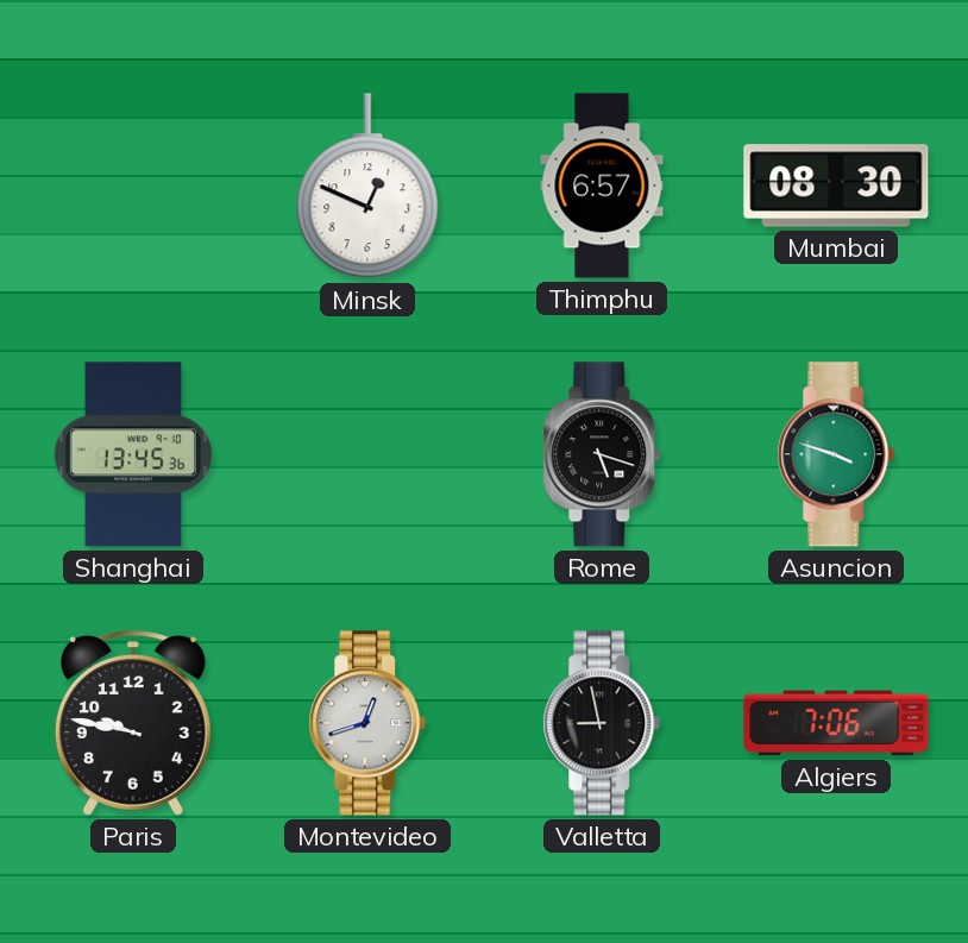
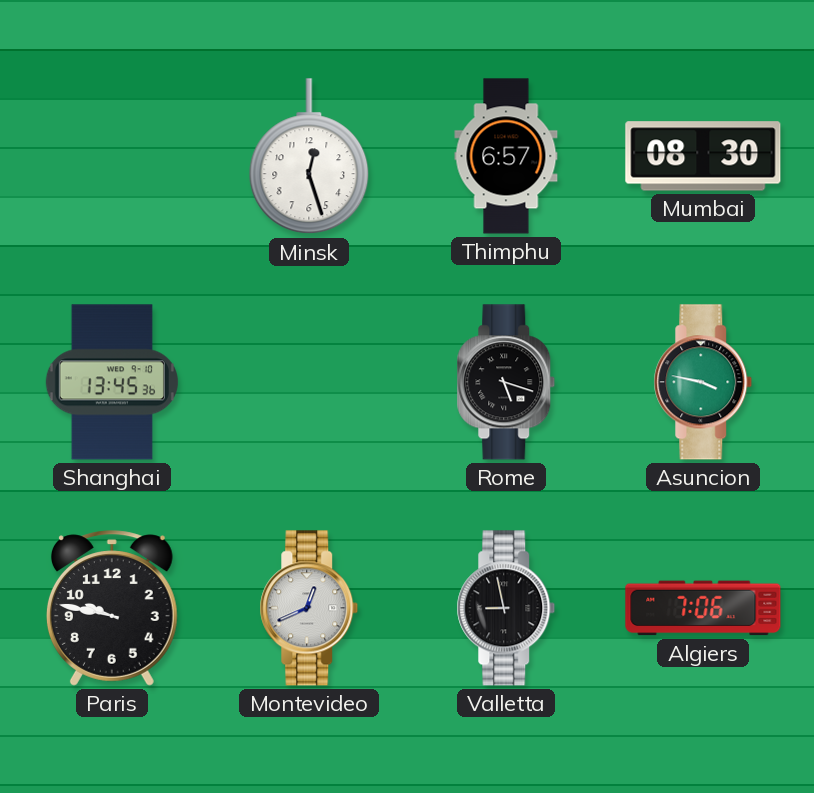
Minsk: 12:49 -> 12:27 (309, 157)
Asuncion: 3:48 -> 3:47 (703, 382)
Montevideo: 12:42 -> 12:41 (309, 608)
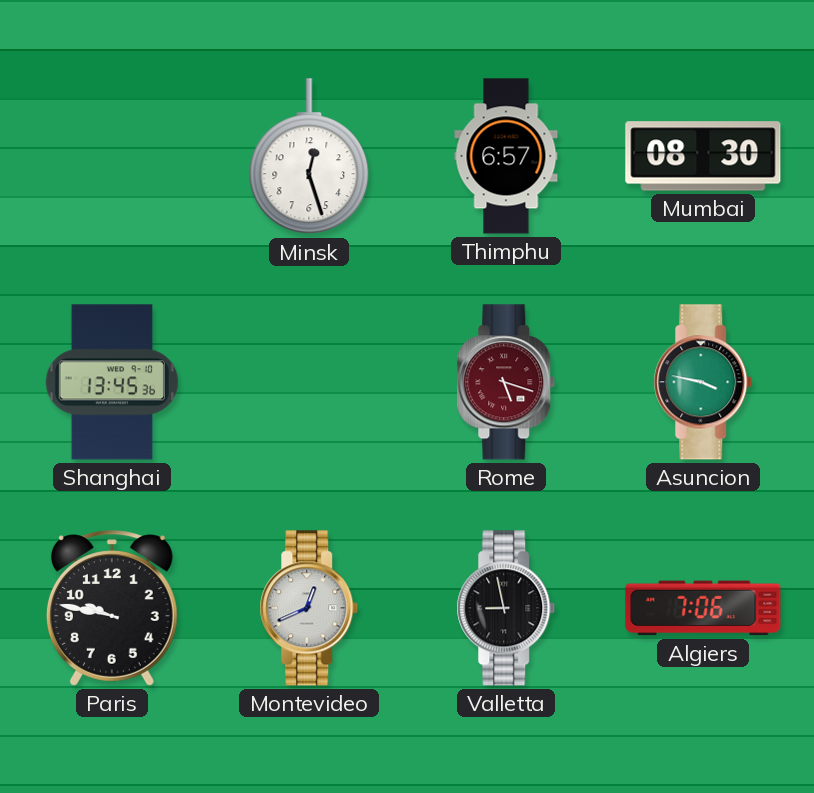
Rome dial: black -> burgundy (506, 382)
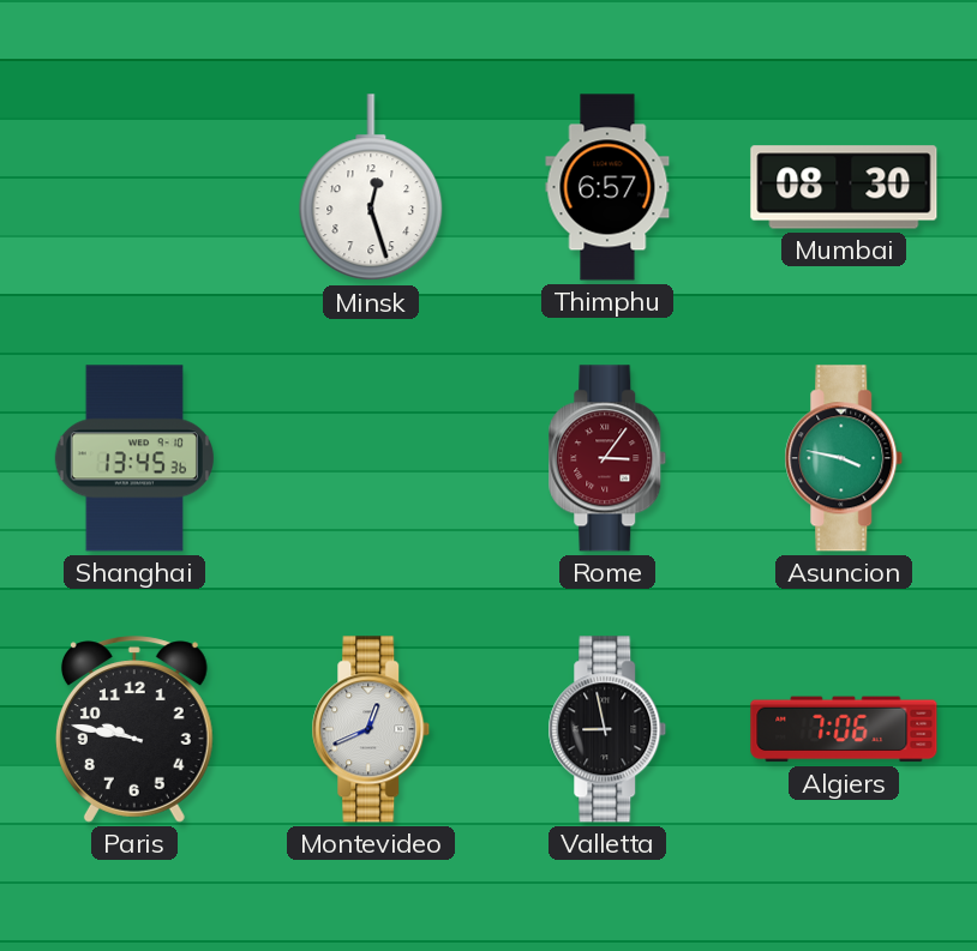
Rome: 5:18 -> 3:06 (607, 458)
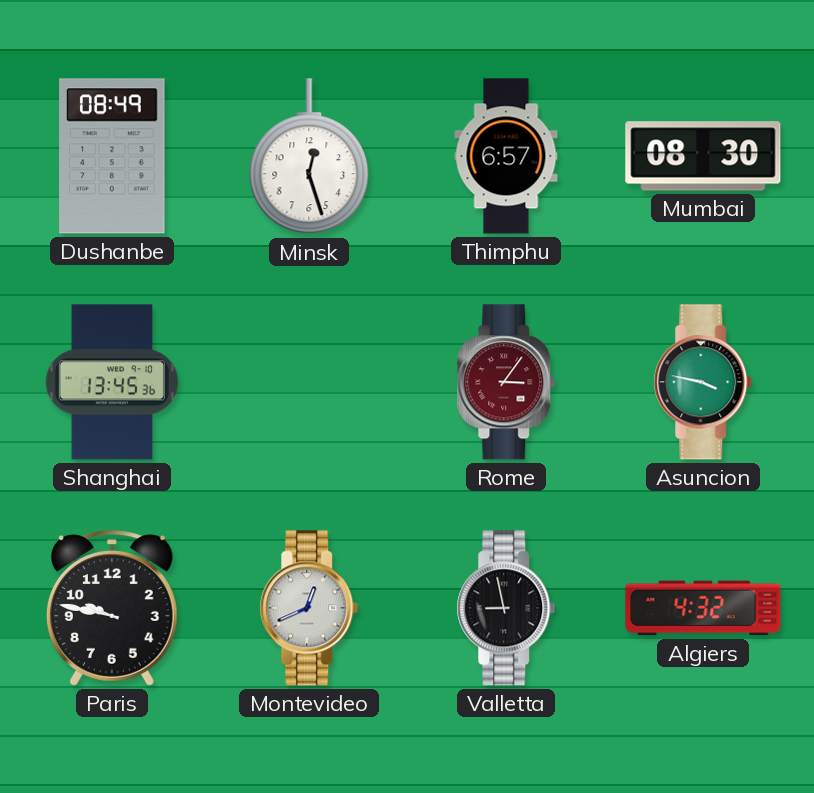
Dushanbe: none -> 08:49 (112, 156)
Algiers: 7:06 -> 4:32 (703, 608)
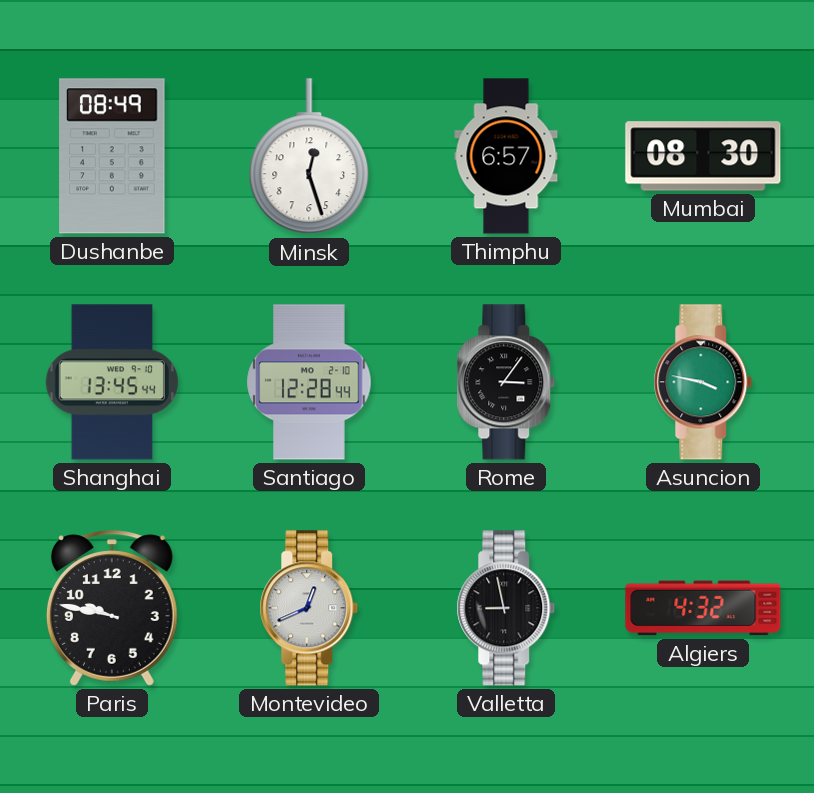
Shanghai: 13:45:36 -> 13:45:44 (112, 382)
Santiago: none -> 12:28 (309, 382)
Rome dial: burgundy -> black (506, 382)
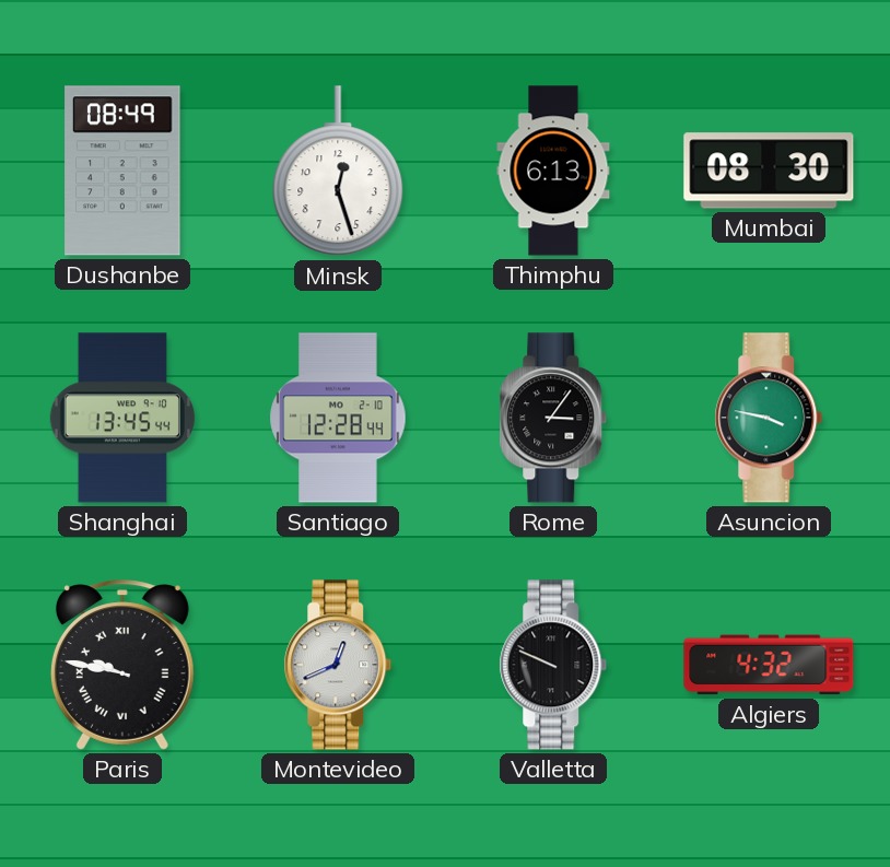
Thimphu: 6:57 -> 6:13 (553, 171)
Paris numerals: Arabic -> Roman (122, 665)
Valletta: 8:58 -> 9:49 (553, 665)
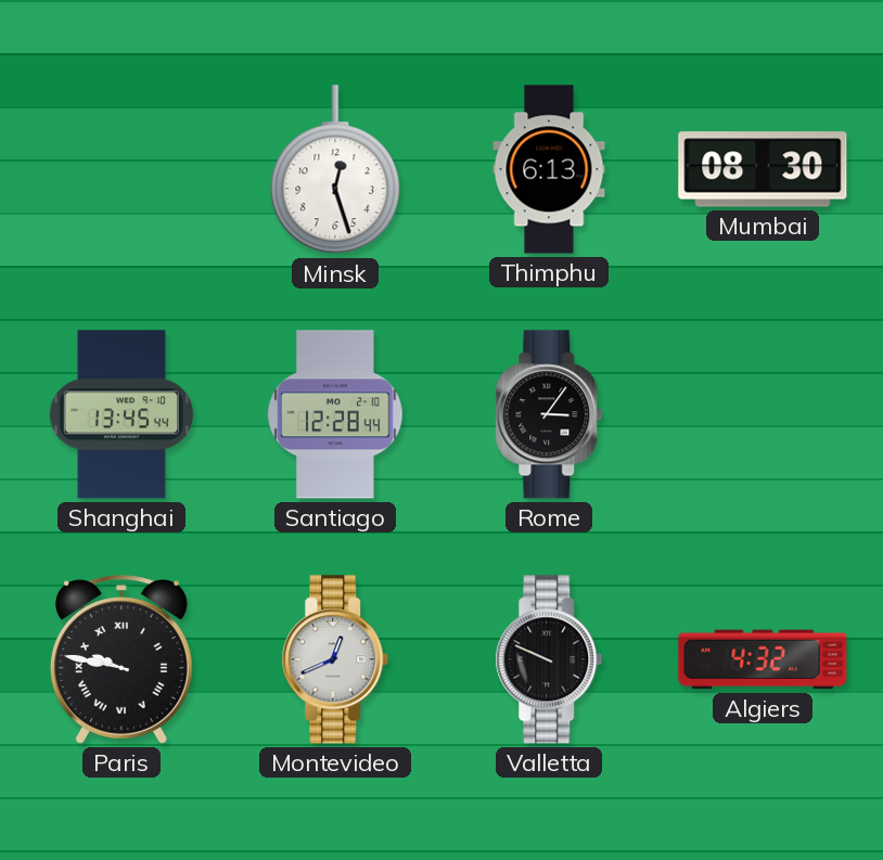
Dushanbe: 08:49 -> none (122, 171)
Asuncion: 3:47 -> none (769, 418)
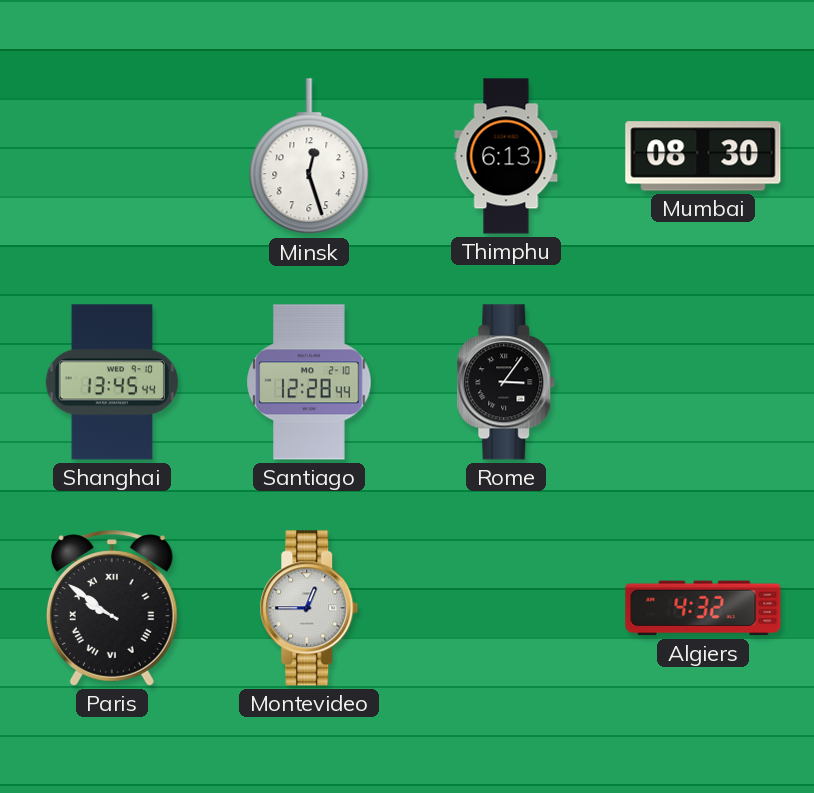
Paris: 9:47 -> 9:51 (112, 608)
Montevideo: 12:41 -> 12:45 (309, 608)
Valletta: 9:49 -> none (549, 659)
